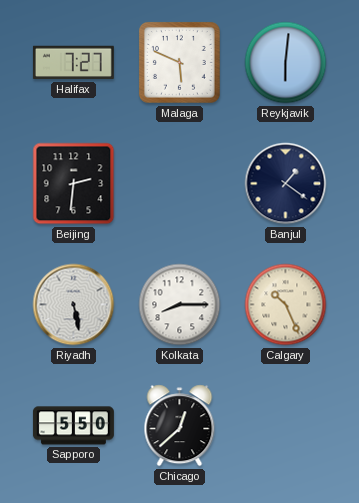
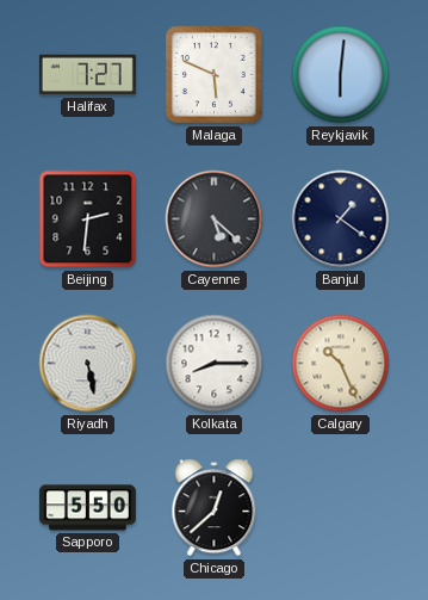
Cayenne: none -> 5:22 (215, 219)
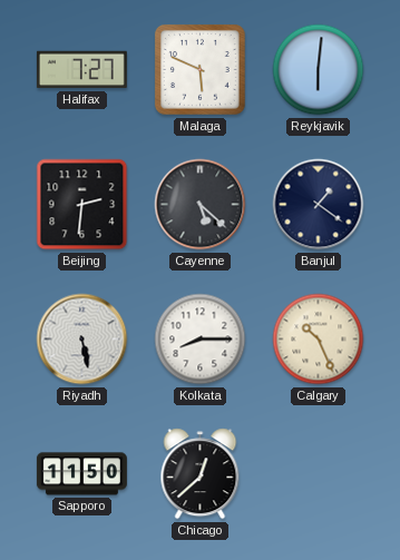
Sapporo: 5:50 -> 11:50 (81, 474)
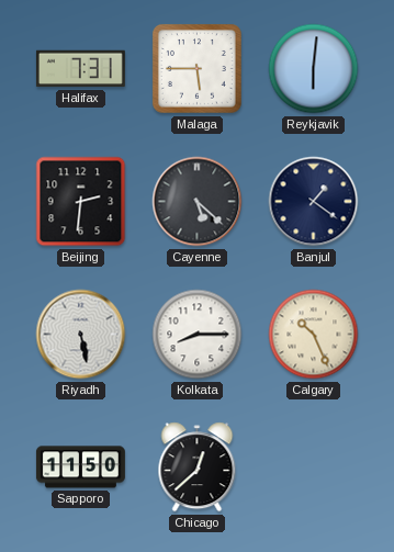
Halifax: 7:27 -> 7:31 (80, 69)
Malaga: 5:49 -> 5:45 (196, 68)
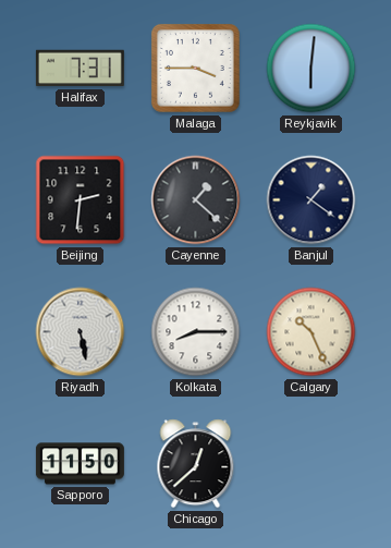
Malaga: 5:45 -> 3:45 (195, 68)
Cayenne: 5:22 -> 1:22 (196, 200)
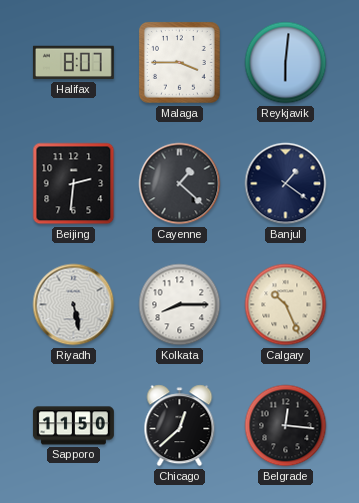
Halifax: 7:31 -> 8:07 (73, 63)
Belgrade: none -> 12:16 (286, 426)
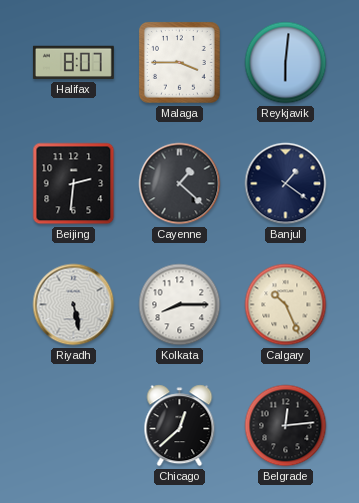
Sapporo: 11:50 -> none (73, 426)
Belgrade: 12:16 -> 12:14 (286, 426)
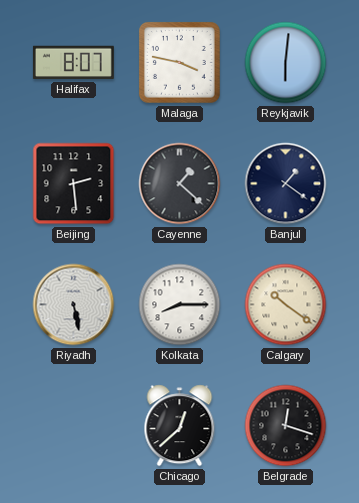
Malaga: 3:45 -> 3:47 (179, 62)
Beijing: 2:31 -> 2:29 (74, 184)
Calgary: 10:26 -> 10:21 (286, 305)
Belgrade: 12:14 -> 12:18 (286, 426)
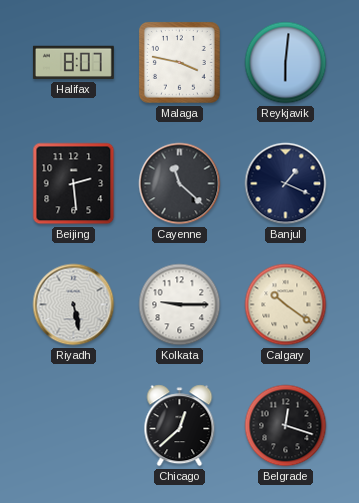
Cayenne: 1:22 -> 11:22 (180, 184)
Banjul: 1:21 -> 1:19 (286, 184)
Kolkata: 8:15 -> 9:15 (180, 305)
